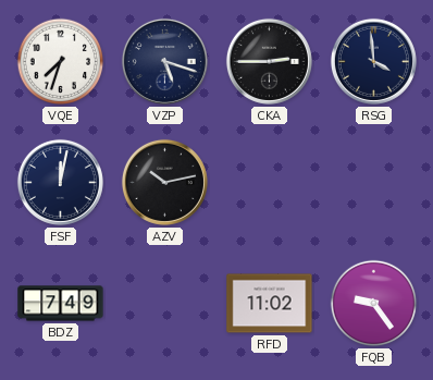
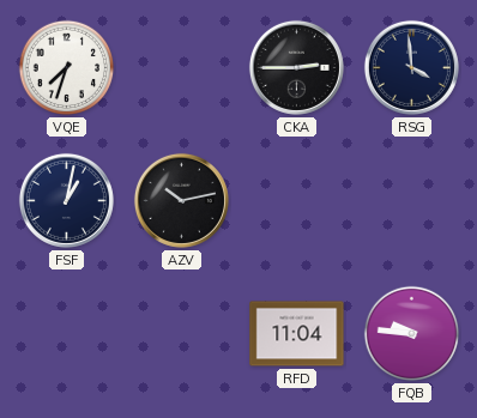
VZP: 5:18 -> none (164, 61)
FSF: 12:02 -> 1:02 (66, 200)
BDZ: 7:49 -> none (61, 304)
RFD: 11:02 -> 11:04 (297, 334)
FQB: 9:24 -> 9:46 (412, 334)
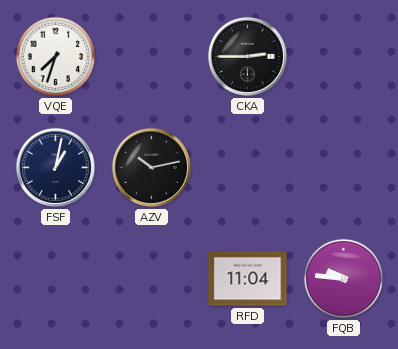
RSG: 3:59 -> none (411, 67)
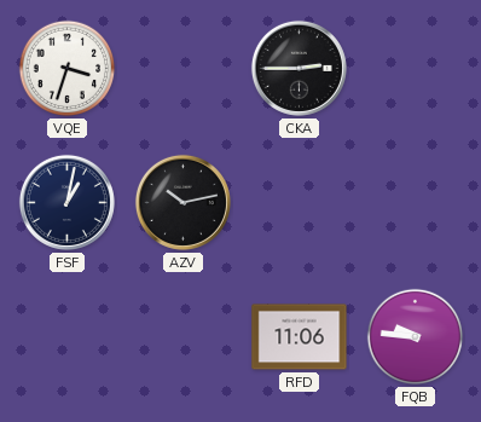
VQE: 7:33 -> 3:33 (68, 69)
RFD: 11:04 -> 11:06 (300, 337)
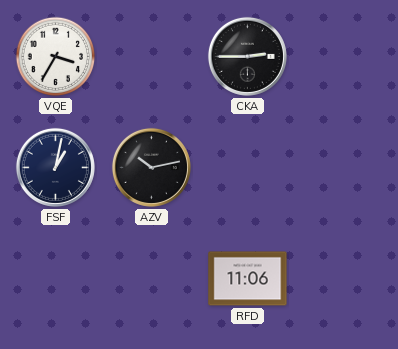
VQE: 3:33 -> 3:35 (56, 57)
FQB: 9:46 -> none (416, 337)
